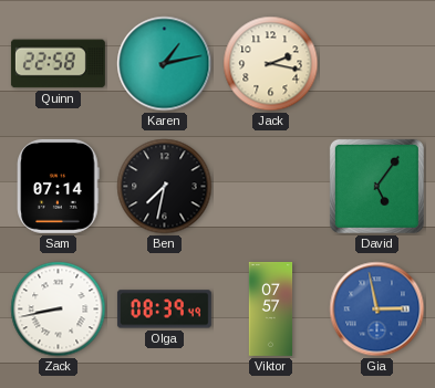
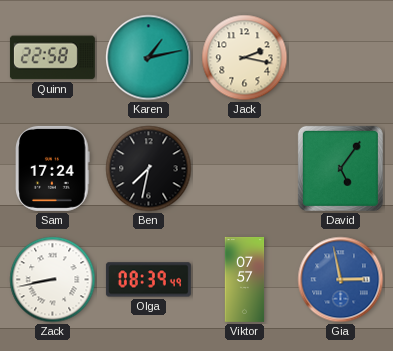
Sam: 07:14 -> 17:24 (53, 168)
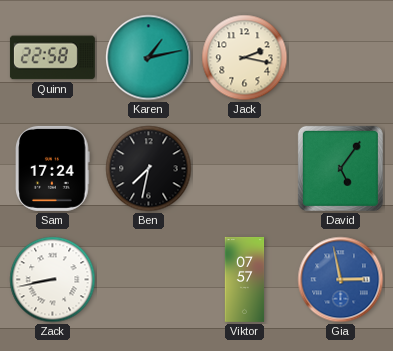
Olga: 08:39 -> none (148, 280)
